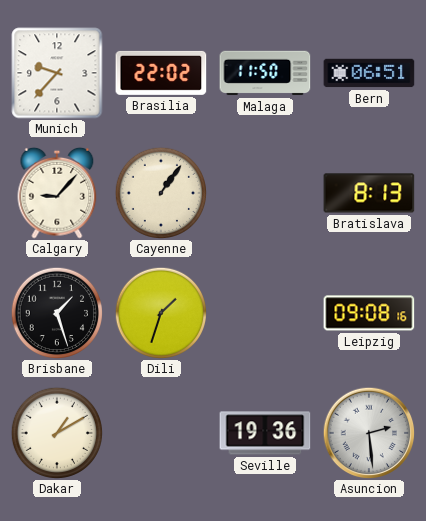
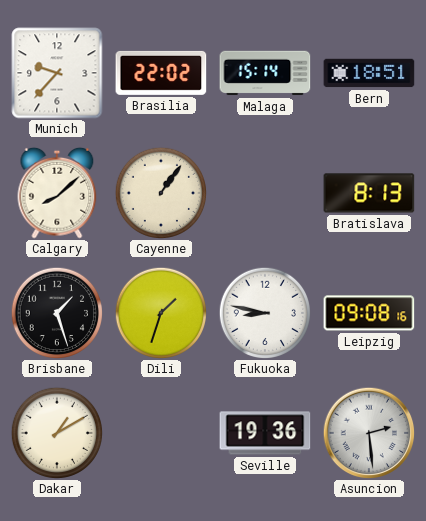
Malaga: 11:50 -> 15:14 (265, 73)
Bern: 06:51 -> 18:51 (369, 73)
Calgary: 9:07 -> 8:08 (57, 193)
Fukuoka: none -> 8:47 (265, 313)
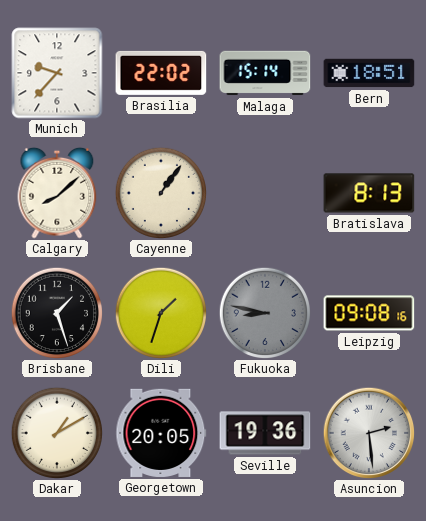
Fukuoka dial: white -> grey (265, 313)
Georgetown: none -> 20:05 (161, 433)
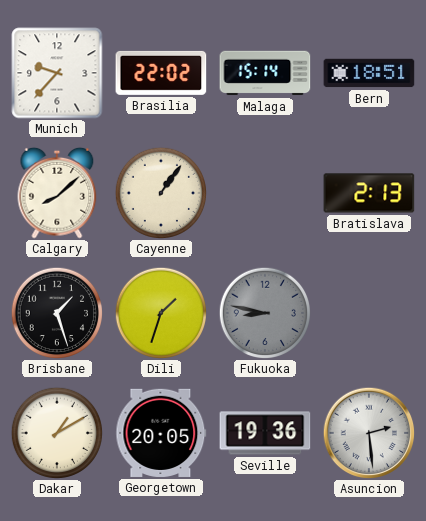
Bratislava: 8:13 -> 2:13 (369, 193)
Leipzig: 09:08 -> none (369, 313)
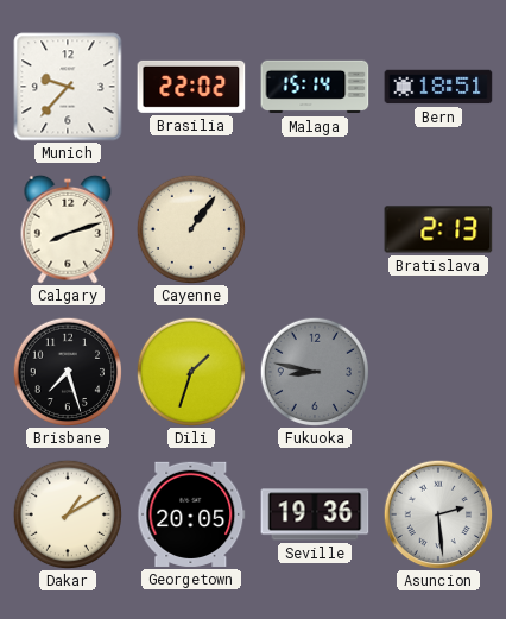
Calgary: 8:08 -> 8:12 (68, 229)
Brisbane: 1:27 -> 7:27 (68, 372)
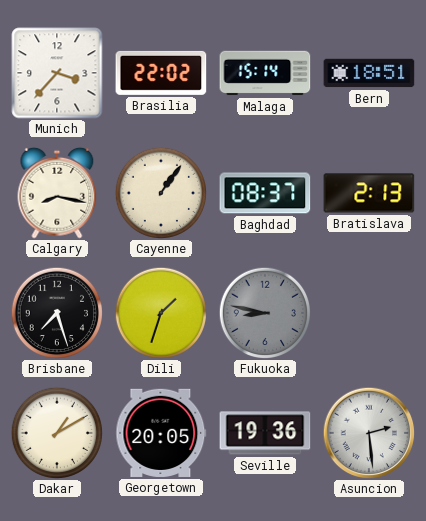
Munich: 9:37 -> 3:37 (57, 73)
Calgary: 8:12 -> 8:17 (57, 193)
Baghdad: none -> 08:37 (265, 193)
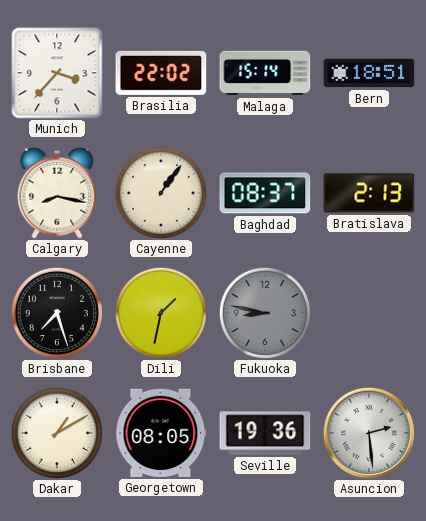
Dili: 1:33 -> 1:32 (161, 313)
Georgetown: 20:05 -> 08:05 (161, 433)
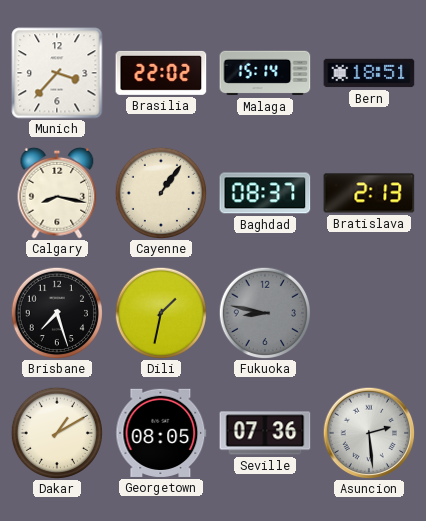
Seville: 19:36 -> 07:36 (265, 433)
